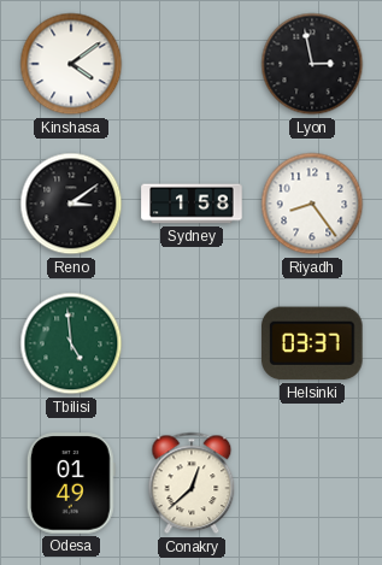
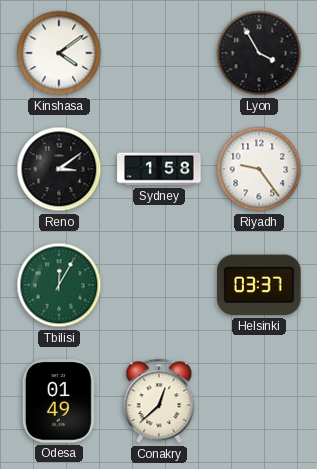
Lyon: 2:58 -> 3:55 (259, 53)
Riyadh: 8:24 -> 9:24 (259, 169)
Tbilisi: 4:59 -> 12:05 (59, 285)
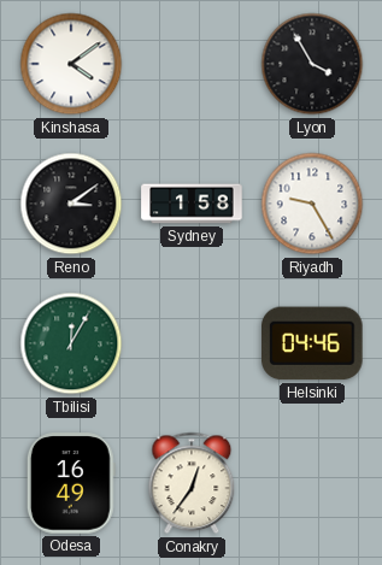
Riyadh: 9:24 -> 9:25 (312, 204)
Helsinki: 03:37 -> 04:46 (313, 343)
Odesa: 01:49 -> 16:49 (71, 483)
Conakry: 12:38 -> 12:36 (192, 483)
